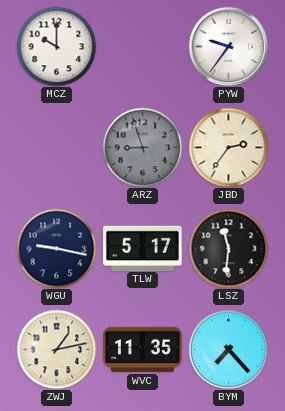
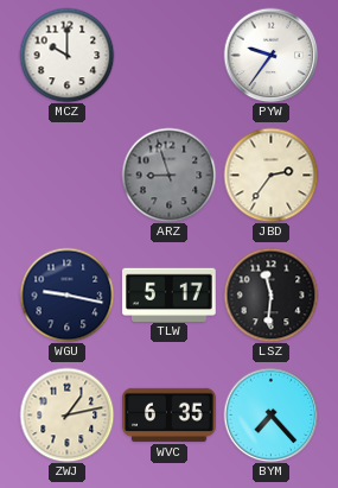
WVC: 11:35 -> 6:35 (170, 414)
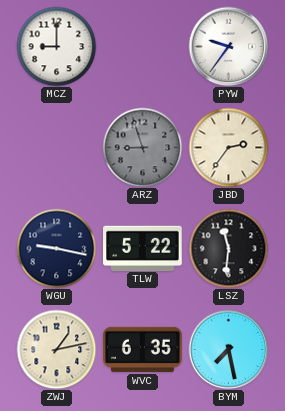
MCZ: 10:00 -> 9:00 (56, 46)
TLW: 5:17 -> 5:22 (143, 248)
BYM: 7:23 -> 7:28 (228, 349)
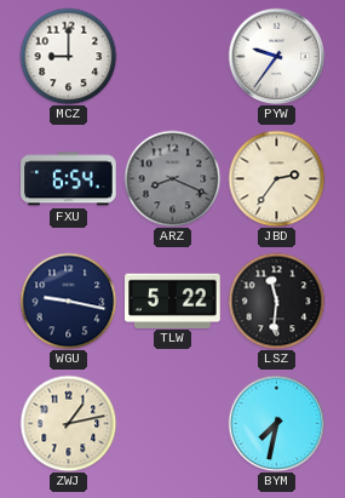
FXU: none -> 6:54 (69, 179)
ARZ: 8:57 -> 8:19 (172, 178)
WVC: 6:35 -> none (143, 349)
BYM: 7:28 -> 7:32 (276, 423)
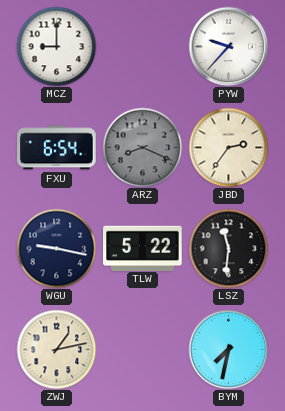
PYW: 9:36 -> 9:37 (228, 46)
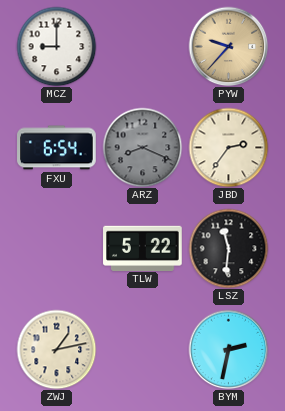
PYW dial: white -> champagne (228, 46)
WGU: 9:17 -> none (56, 248)
BYM: 7:32 -> 2:32 (228, 349)
